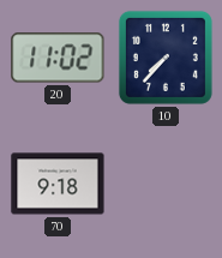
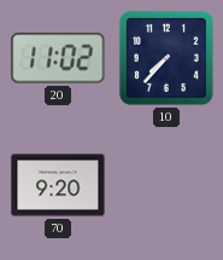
70: 9:18 -> 9:20 (58, 185)
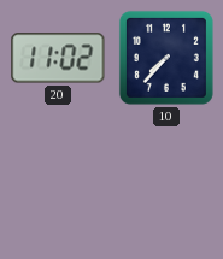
70: 9:20 -> none (58, 185)
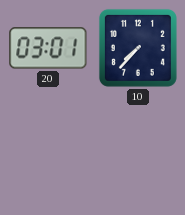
20: 11:02 -> 03:01 (48, 48)
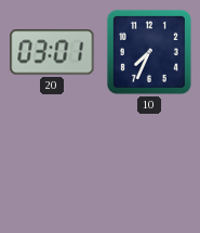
10: 7:37 -> 7:34 (149, 52)
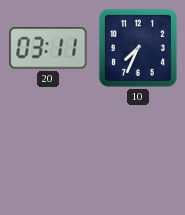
20: 03:01 -> 03:11 (48, 48)
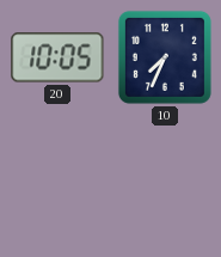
20: 03:11 -> 10:05 (57, 57)
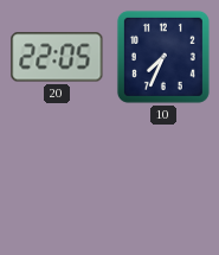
20: 10:05 -> 22:05 (57, 57)
